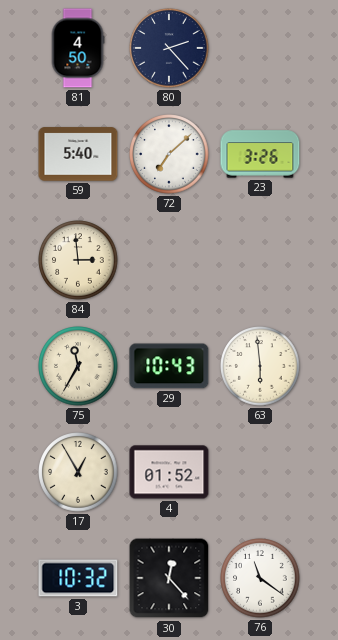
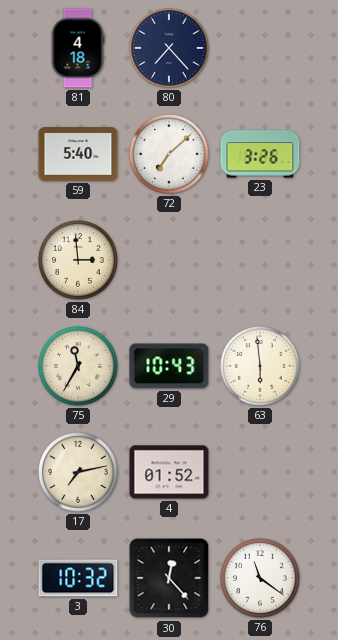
81: 4:50 -> 4:18 (78, 48)
80: 2:23 -> 7:23 (169, 48)
17: 12:55 -> 7:13 (78, 472)
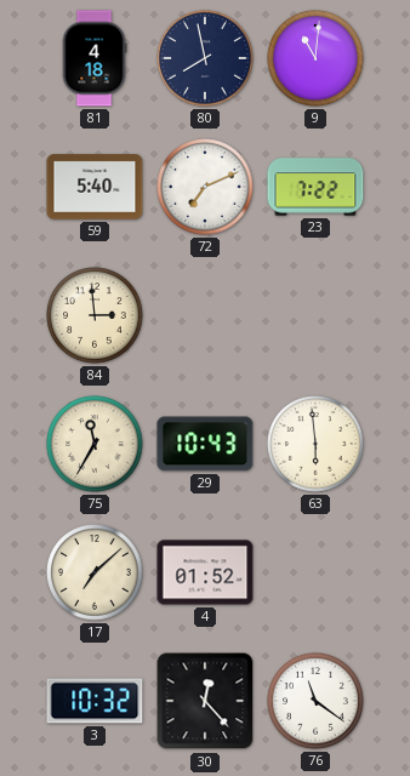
80: 7:23 -> 7:58 (205, 58)
9: none -> 11:01 (315, 58)
72: 7:08 -> 7:11 (205, 187)
23: 3:26 -> 7:22 (315, 187)
17: 7:13 -> 7:08 (95, 572)
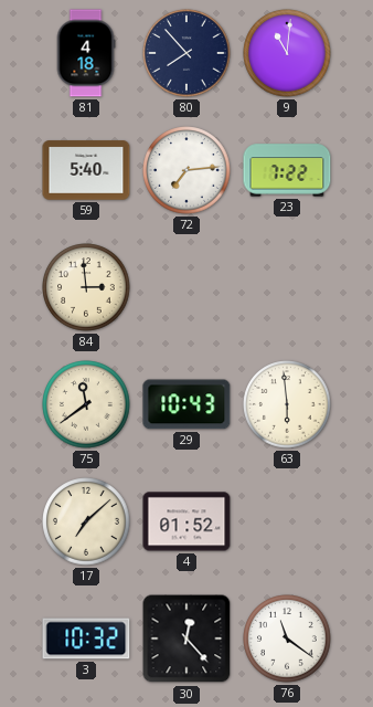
80: 7:58 -> 7:53 (186, 53)
72: 7:11 -> 7:14 (186, 170)
75: 11:35 -> 11:39 (86, 404)
